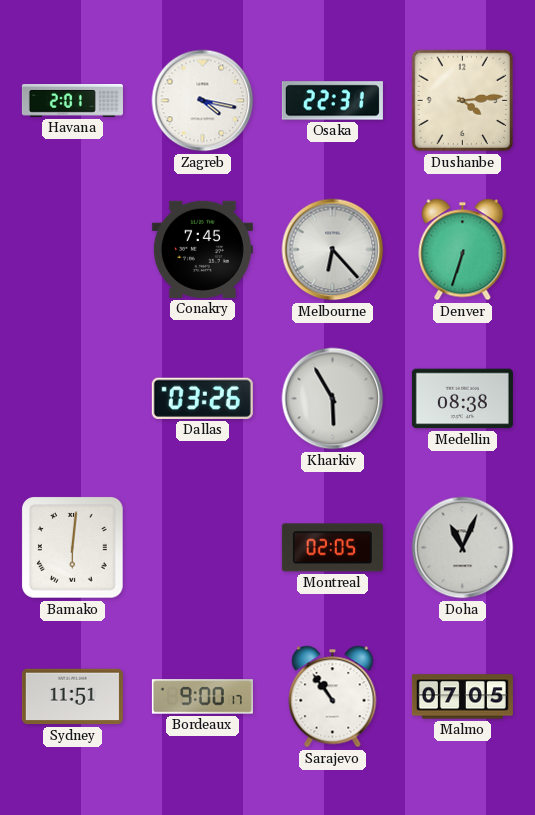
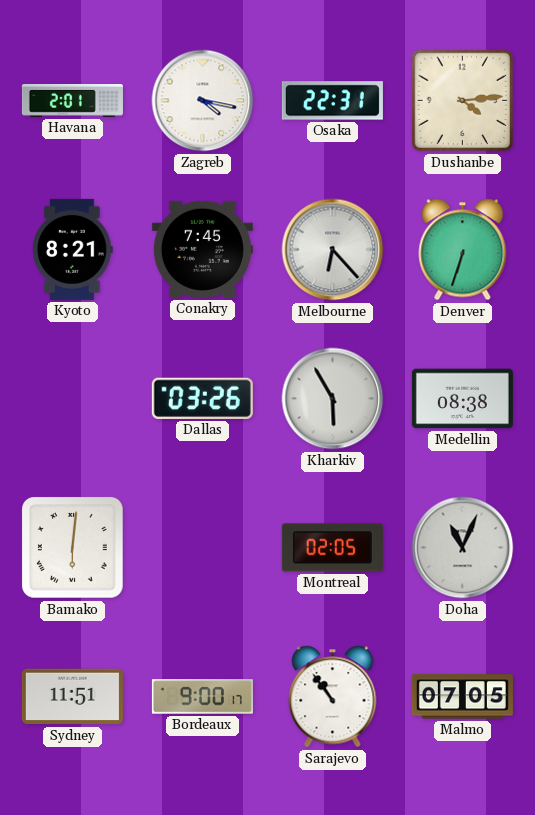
Kyoto: none -> 8:21 (73, 249)
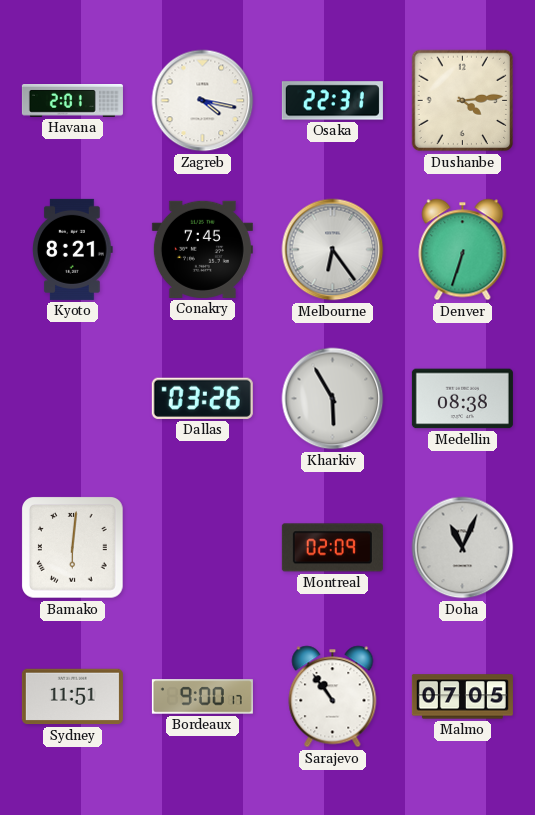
Melbourne: 6:23 -> 6:24 (333, 250)
Montreal: 02:05 -> 02:09 (332, 548)
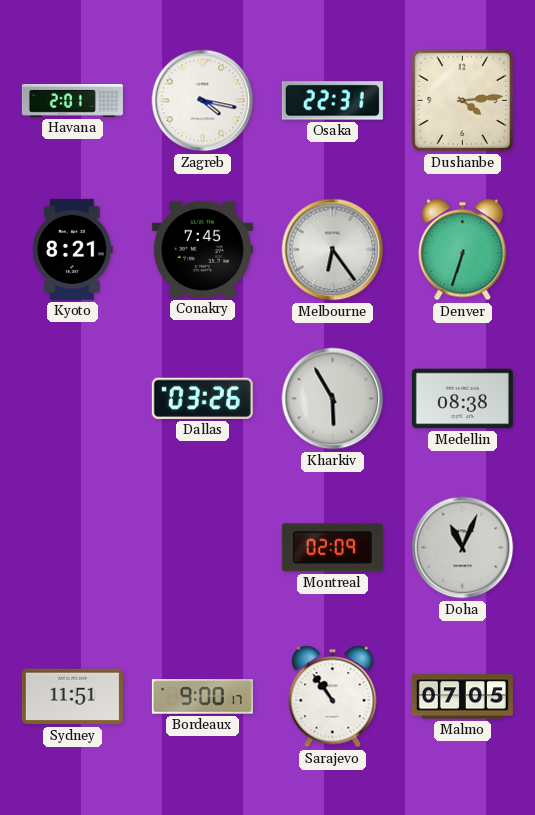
Bamako: 6:01 -> none (73, 548)
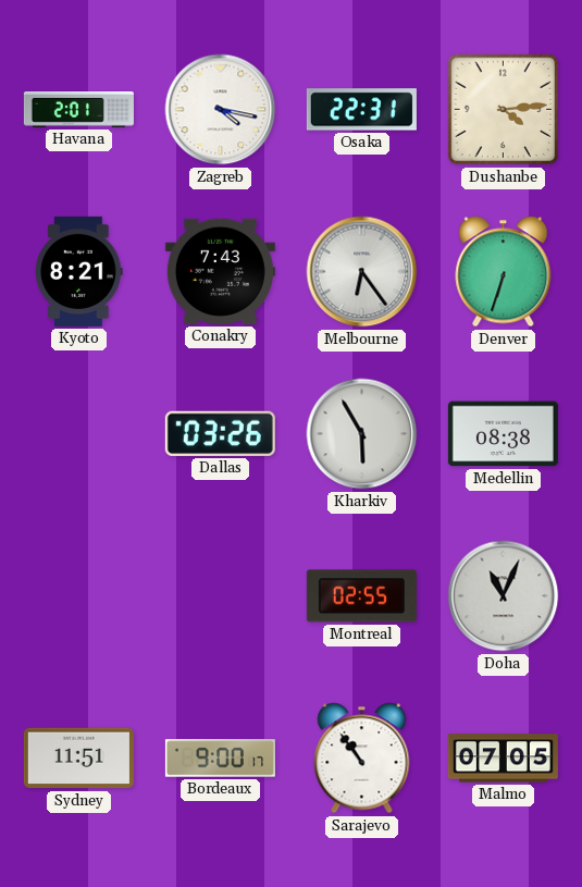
Conakry: 7:45 -> 7:43 (220, 271)
Montreal: 02:09 -> 02:55 (361, 596)
